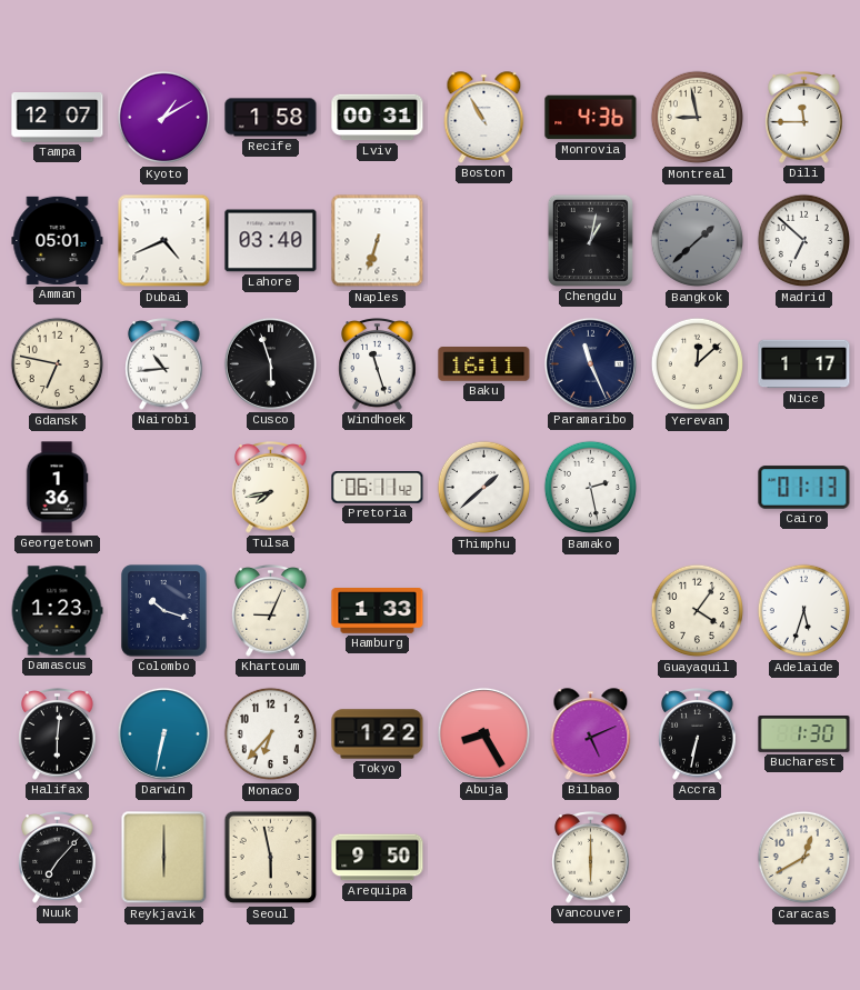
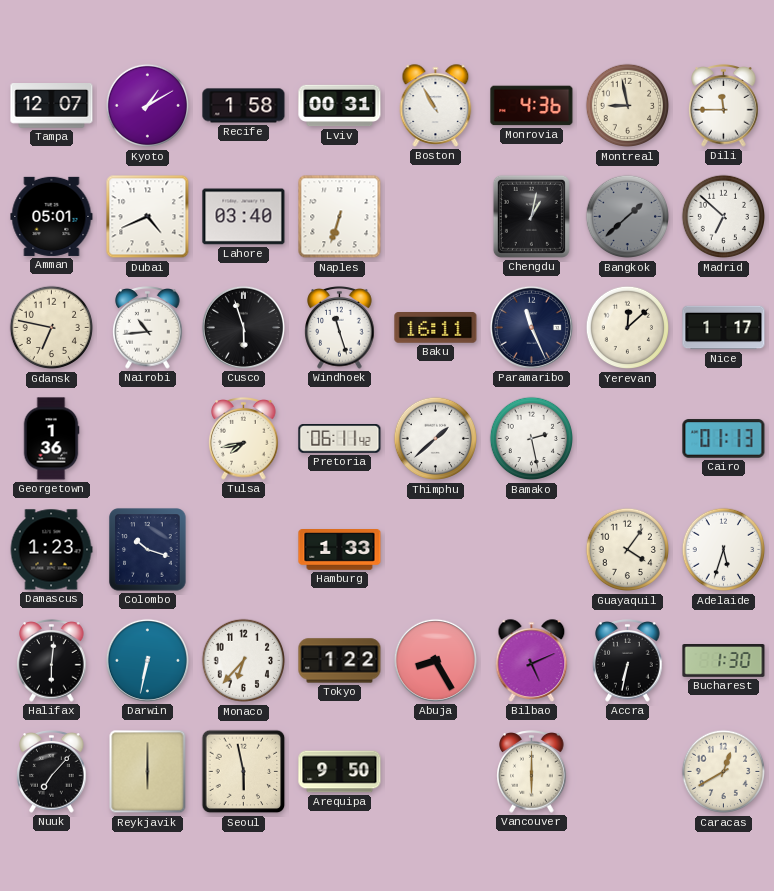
Khartoum: 9:04 -> none (271, 611)
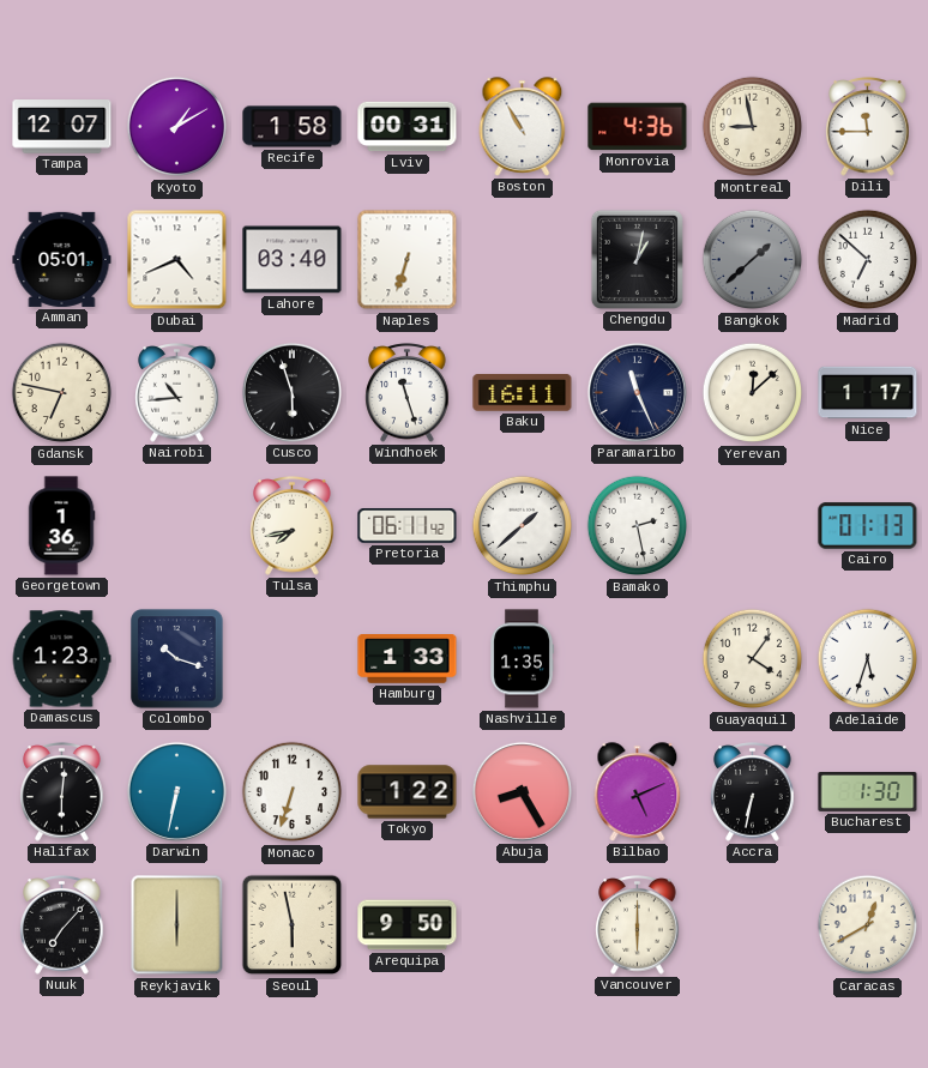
Nashville: none -> 1:35 (522, 659)
Monaco: 6:37 -> 6:33 (293, 792)
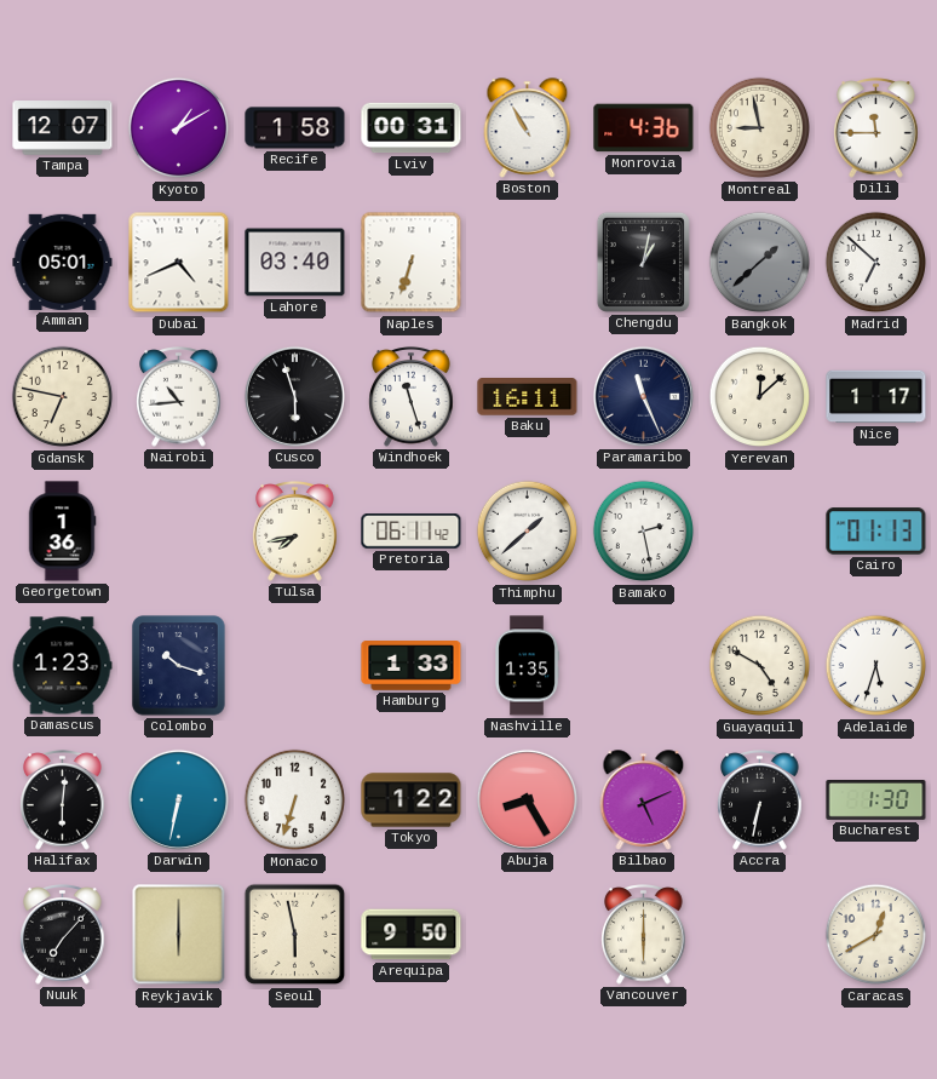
Guayaquil: 4:06 -> 4:50 (760, 666)
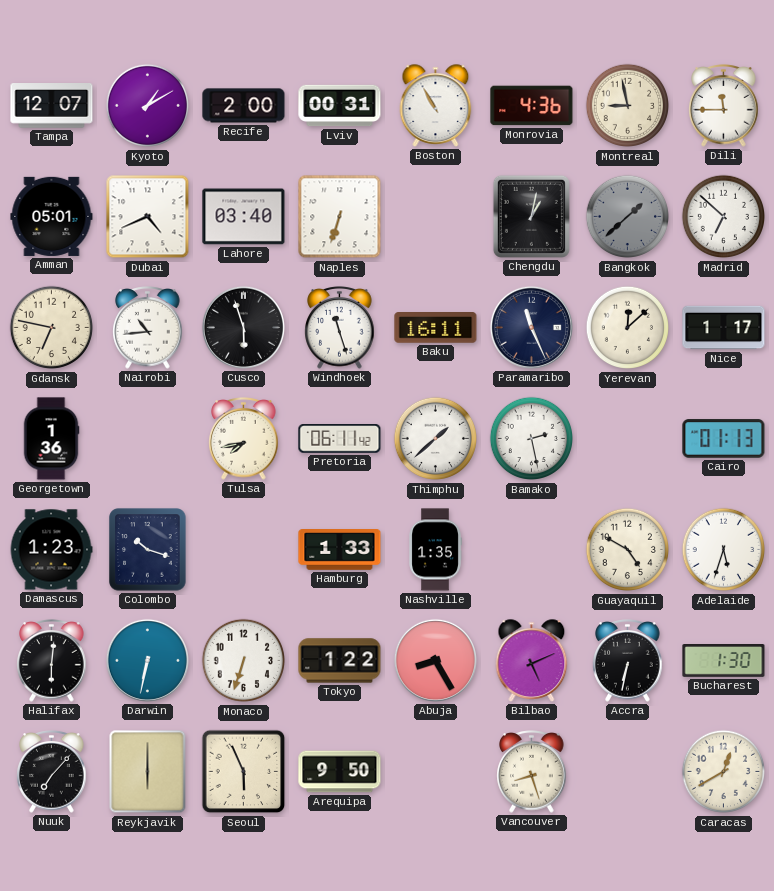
Recife: 1:58 -> 2:00 (244, 106)
Seoul: 5:58 -> 5:56 (244, 772)
Vancouver: 6:00 -> 8:27 (532, 772)
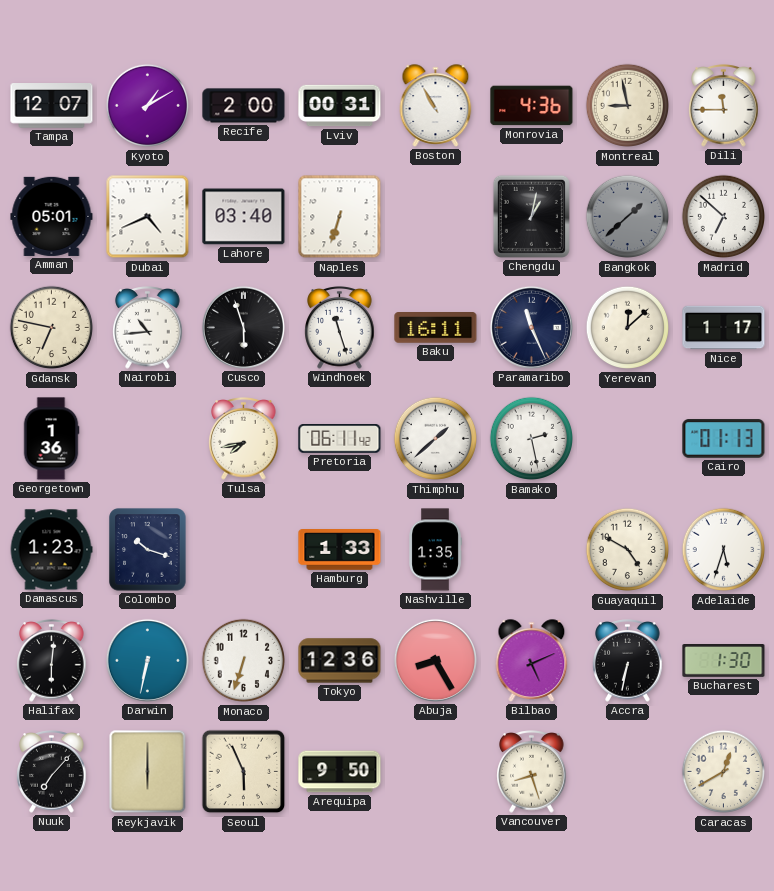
Tokyo: 1:22 -> 12:36 (340, 661)
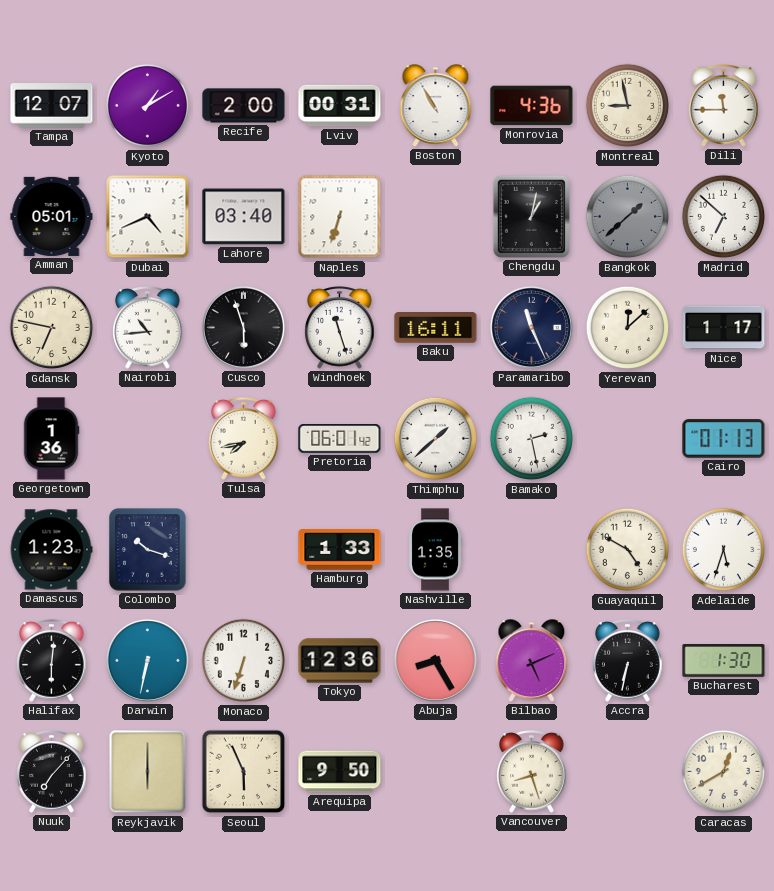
Pretoria: 06:11 -> 06:01 (340, 439)
